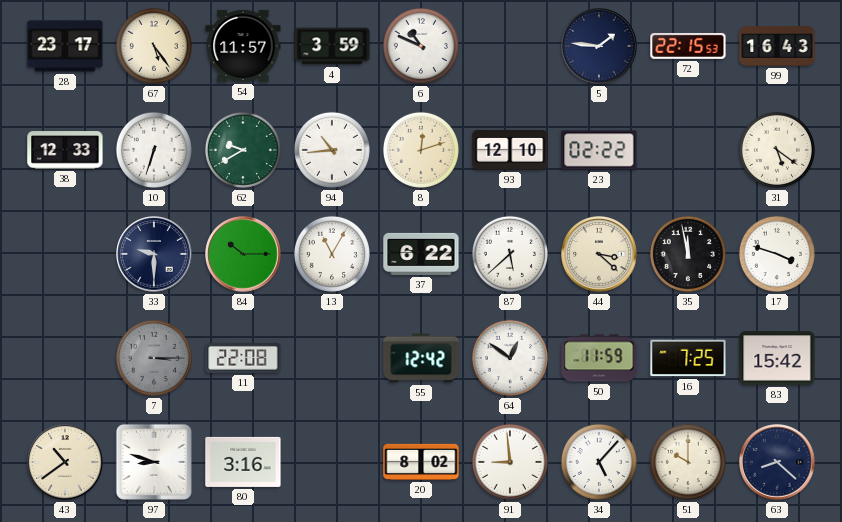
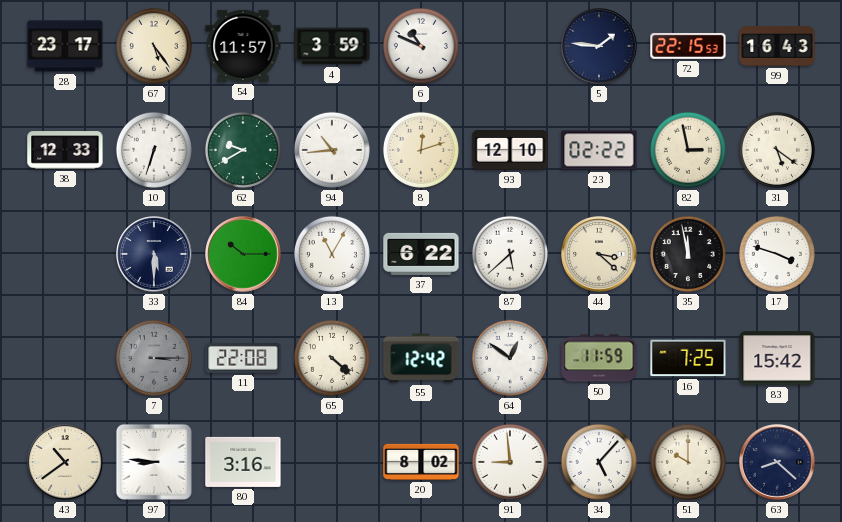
82: none -> 2:58 (688, 150)
33: 9:30 -> 5:30 (154, 254)
65: none -> 4:22 (332, 358)
97: 8:48 -> 8:46 (154, 462)
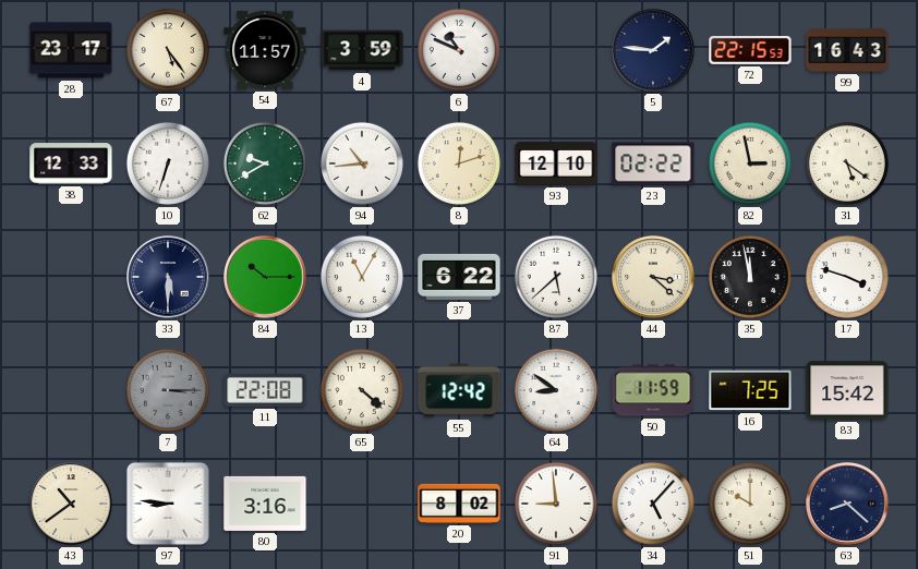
64: 12:51 -> 8:51 (556, 390)
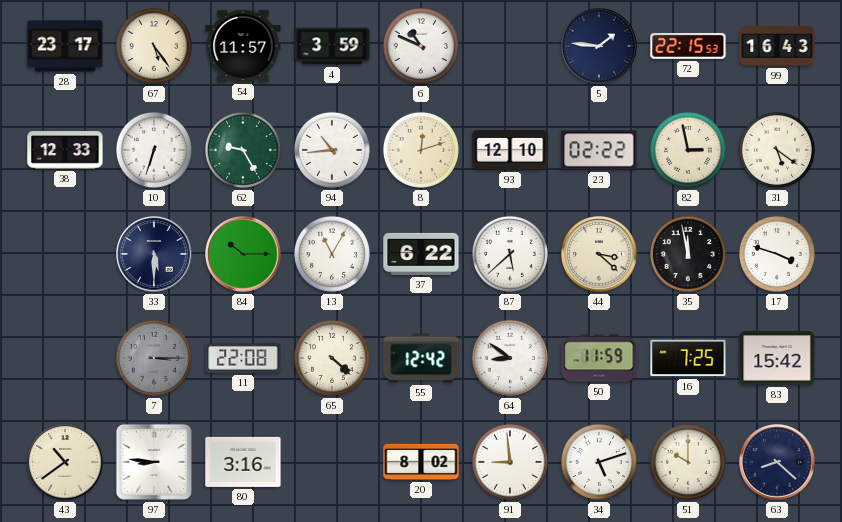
62: 9:40 -> 9:25 (243, 150)
34: 5:07 -> 5:12 (599, 462)
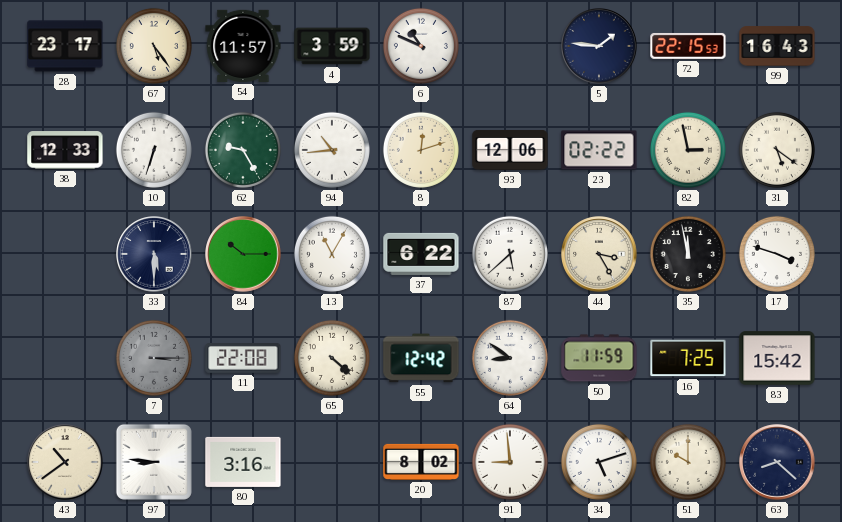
93: 12:10 -> 12:06 (510, 150)
44: 3:22 -> 3:25 (599, 254)
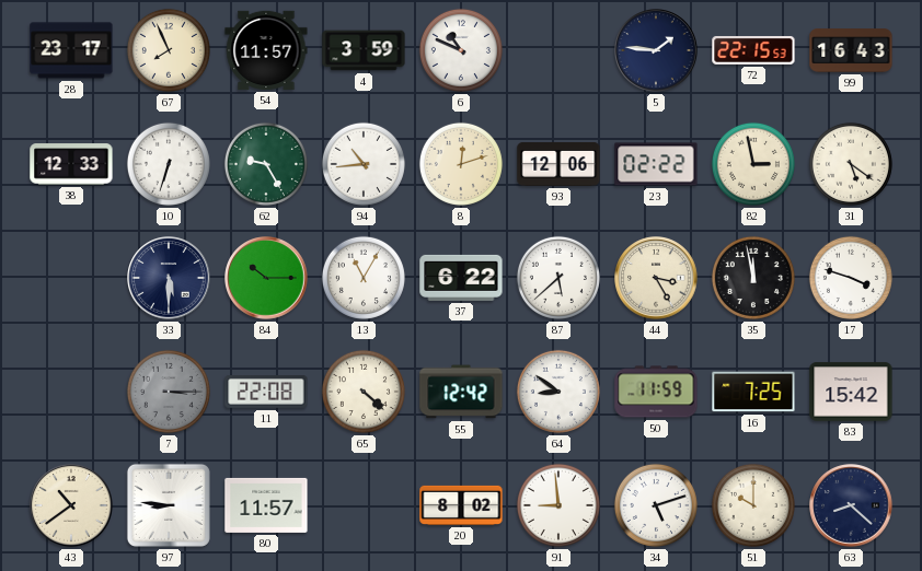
67: 5:24 -> 7:56 (169, 50)
80: 3:16 -> 11:57 (266, 505)
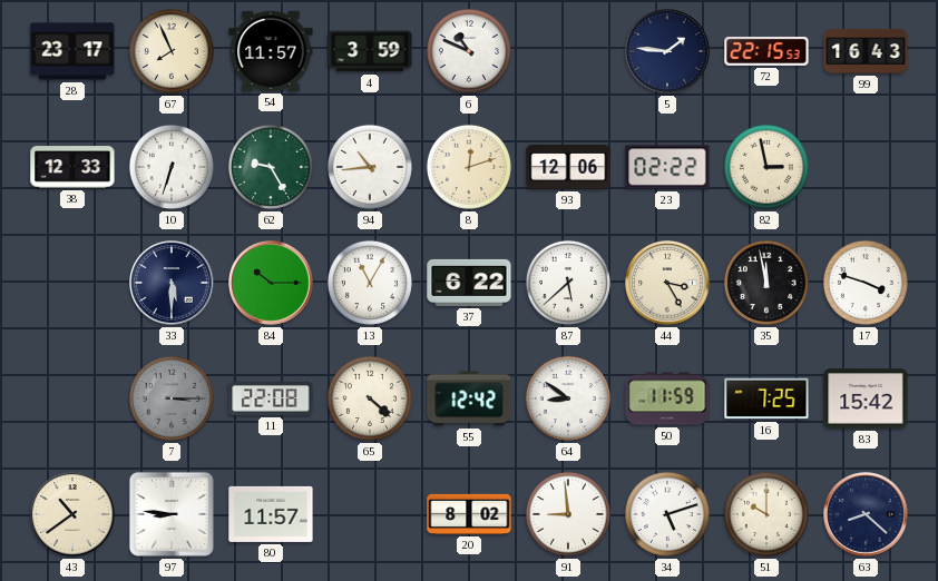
31: 5:21 -> none (851, 164)
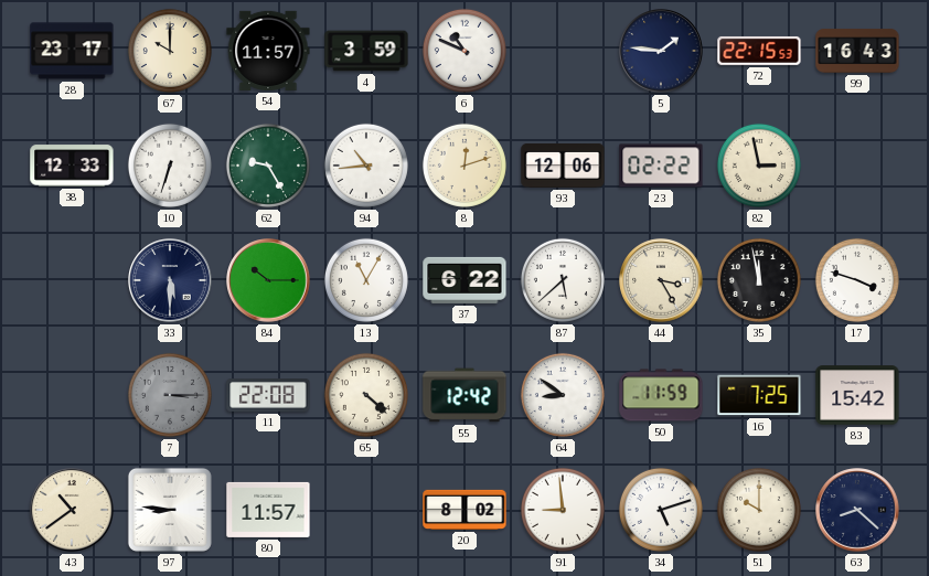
67: 7:56 -> 10:00 (170, 51)
